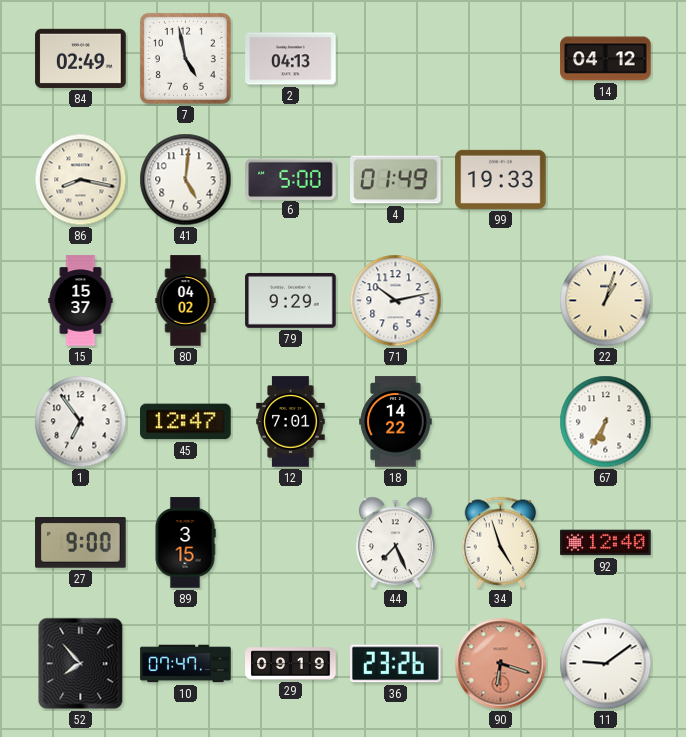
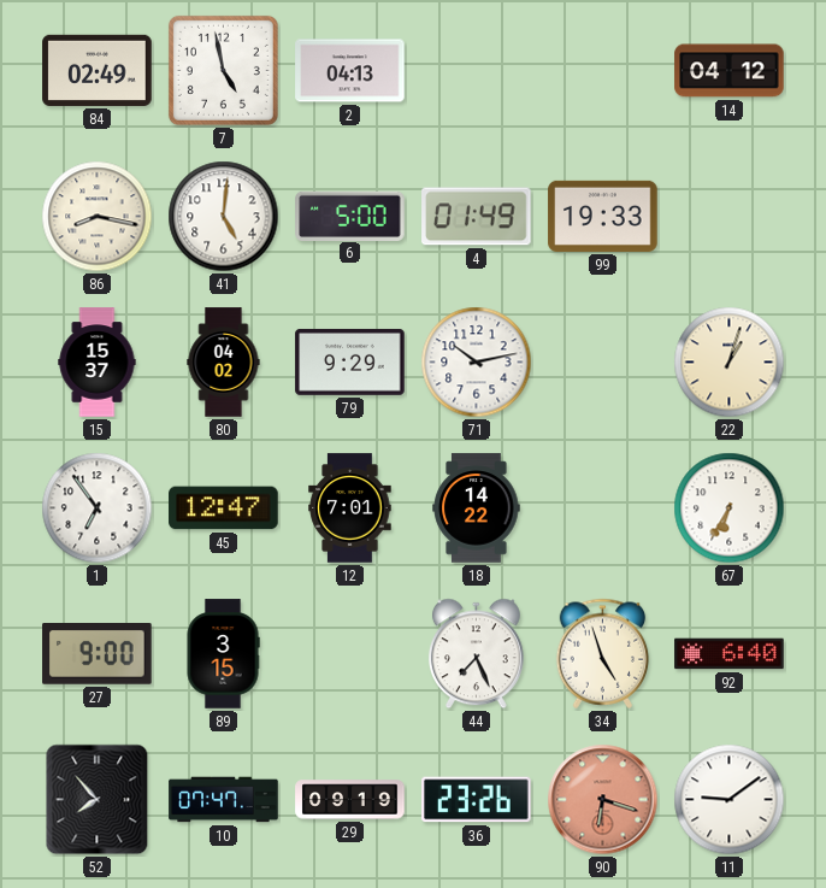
92: 12:40 -> 6:40 (730, 654)
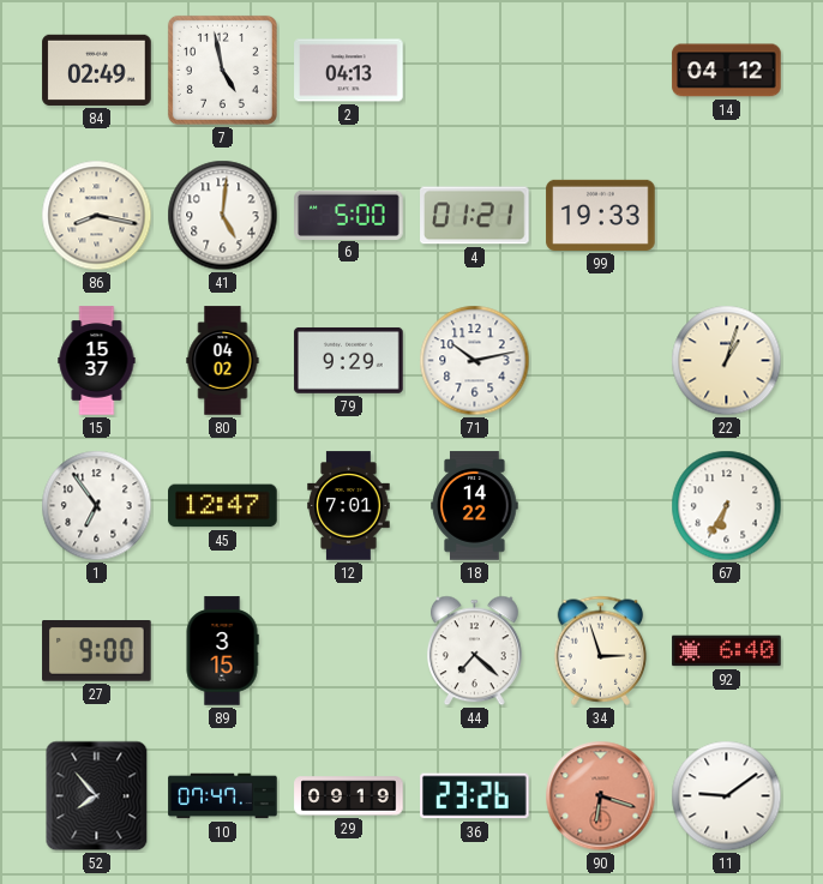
4: 01:49 -> 01:21 (475, 216)
44: 7:26 -> 7:22 (474, 651)
34: 4:57 -> 2:57 (601, 650)
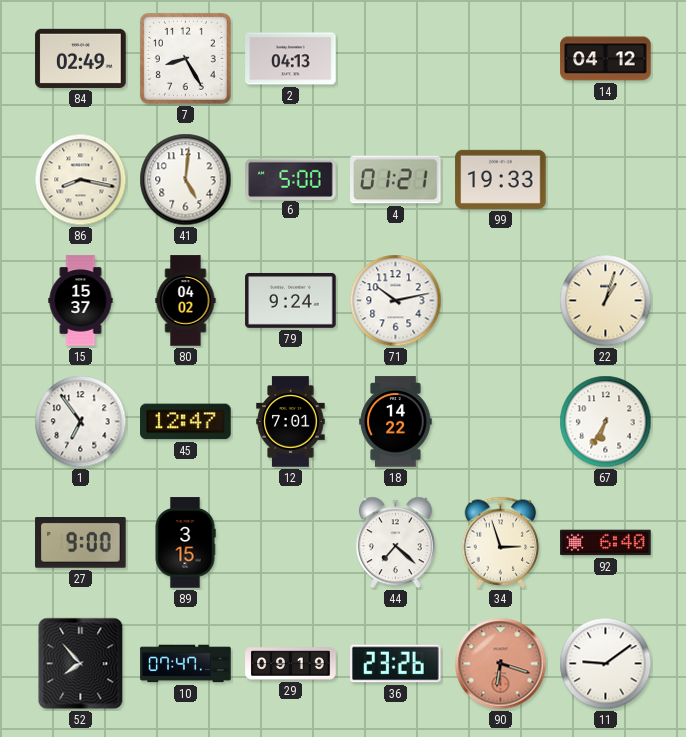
7: 4:58 -> 8:25 (185, 58)
79: 9:29 -> 9:24 (291, 300)
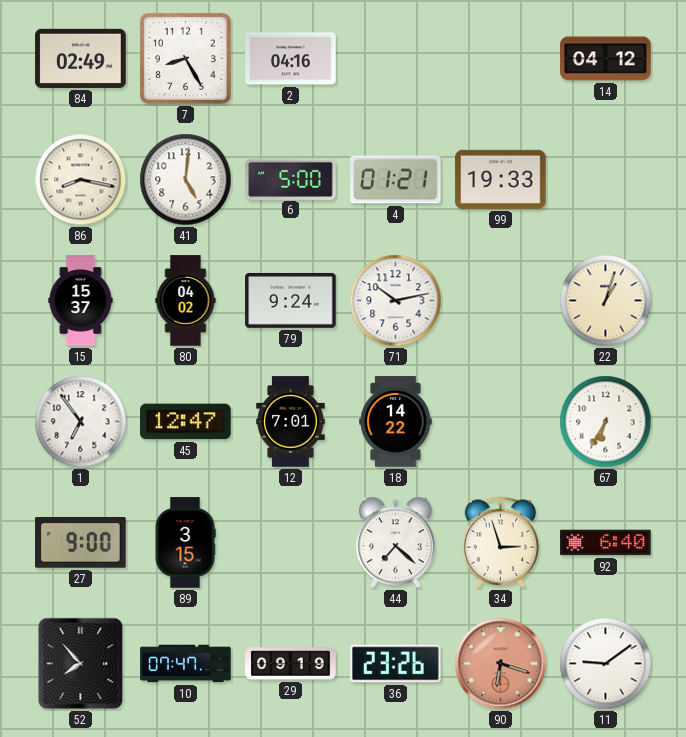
2: 04:13 -> 04:16 (291, 59)
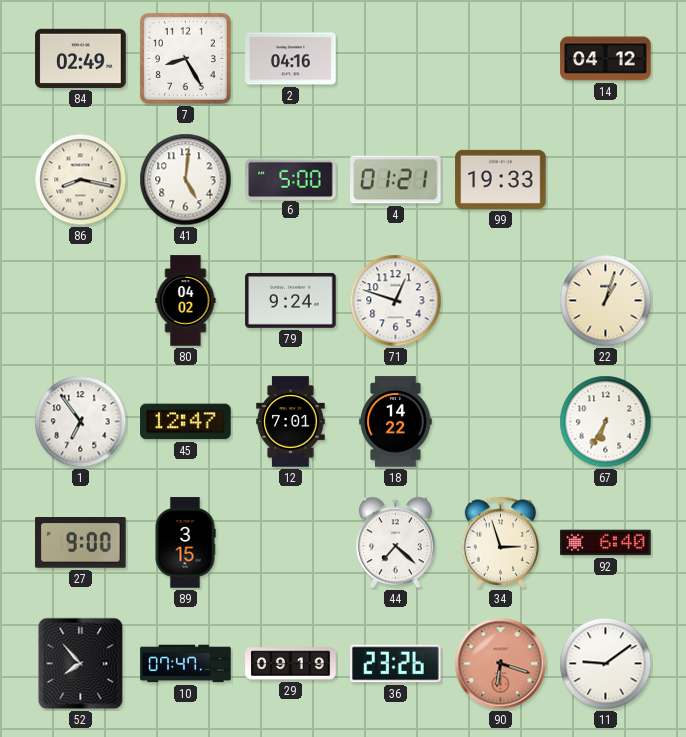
15: 15:37 -> none (81, 301)
71: 10:13 -> 12:48 (396, 301)
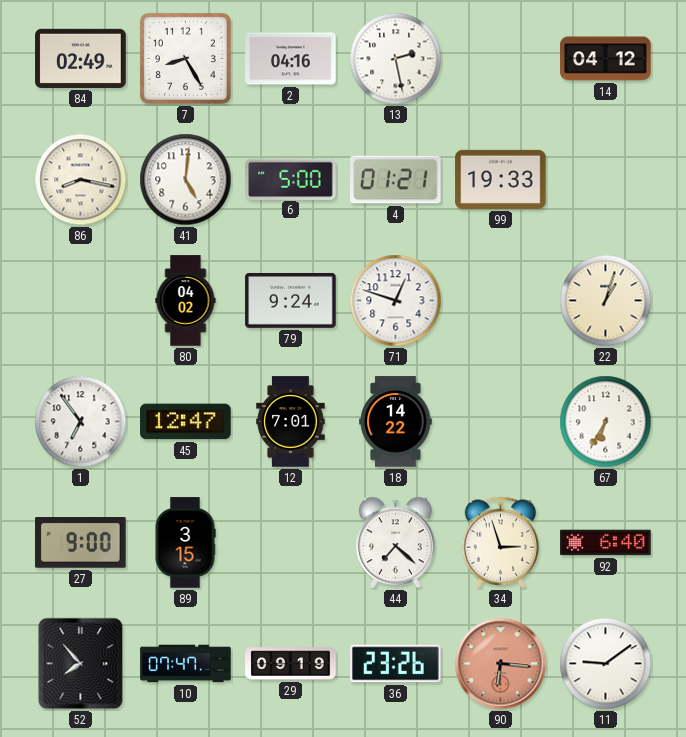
13: none -> 2:28 (396, 59)
90: 6:18 -> 6:16 (501, 664)
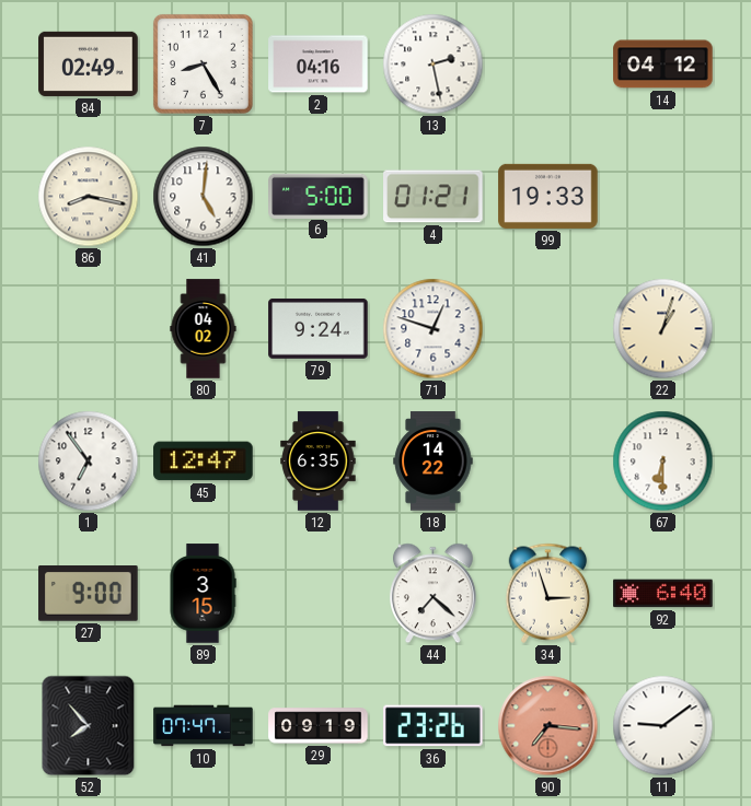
12: 7:01 -> 6:35 (319, 462)
67: 6:35 -> 6:30 (663, 462)
90: 6:16 -> 7:16 (548, 726)
